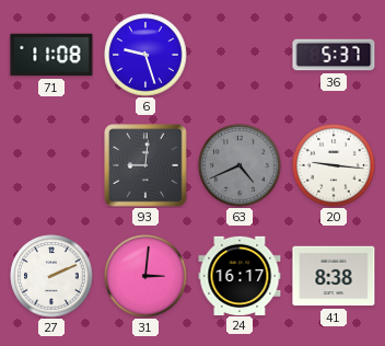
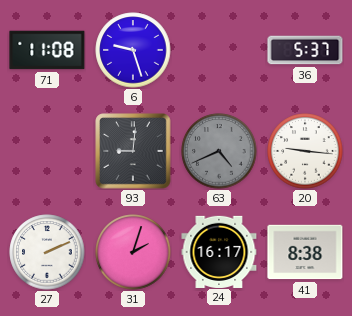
31: 3:01 -> 2:03 (133, 252)
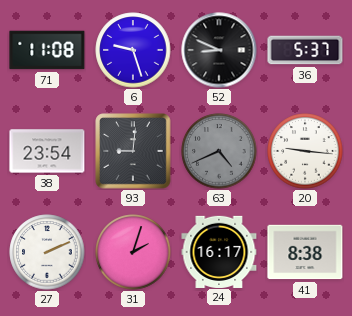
52: none -> 8:49 (219, 50)
38: none -> 23:54 (47, 151)
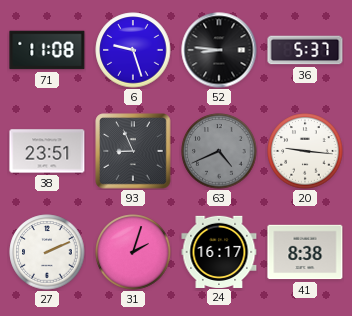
52: 8:49 -> 8:46 (219, 50)
38: 23:54 -> 23:51 (47, 151)
93: 9:01 -> 8:56 (133, 151)
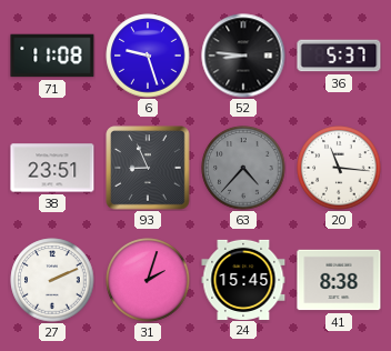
63: 4:41 -> 4:37 (243, 168)
20: 9:16 -> 11:16 (339, 168)
24: 16:17 -> 15:45 (243, 279)
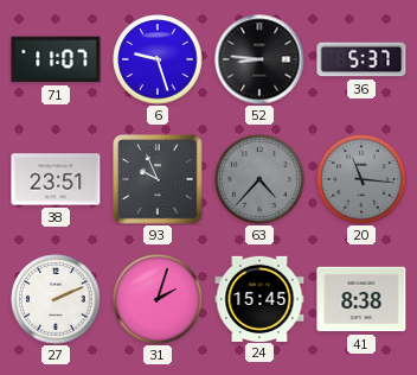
71: 11:08 -> 11:07 (56, 59)
93: 8:56 -> 9:56 (158, 179)
20 dial: white -> grey (361, 179)
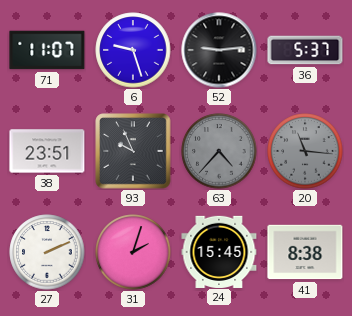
52: 8:46 -> 9:14 (219, 50)
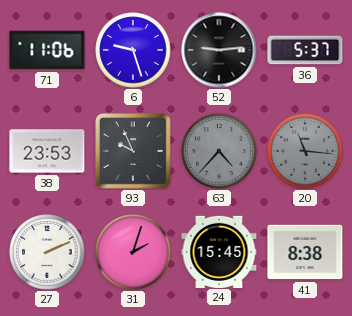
71: 11:07 -> 11:06 (47, 50)
38: 23:51 -> 23:53 (47, 151)
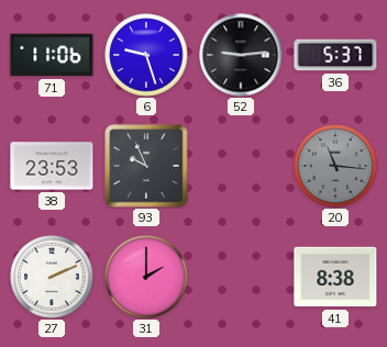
63: 4:37 -> none (219, 151)
31: 2:03 -> 2:00 (146, 277)
24: 15:45 -> none (219, 251)
